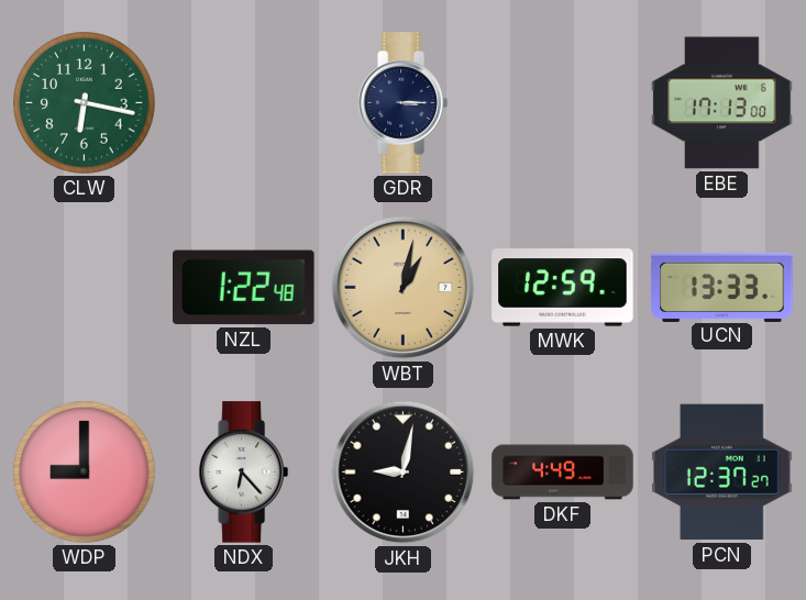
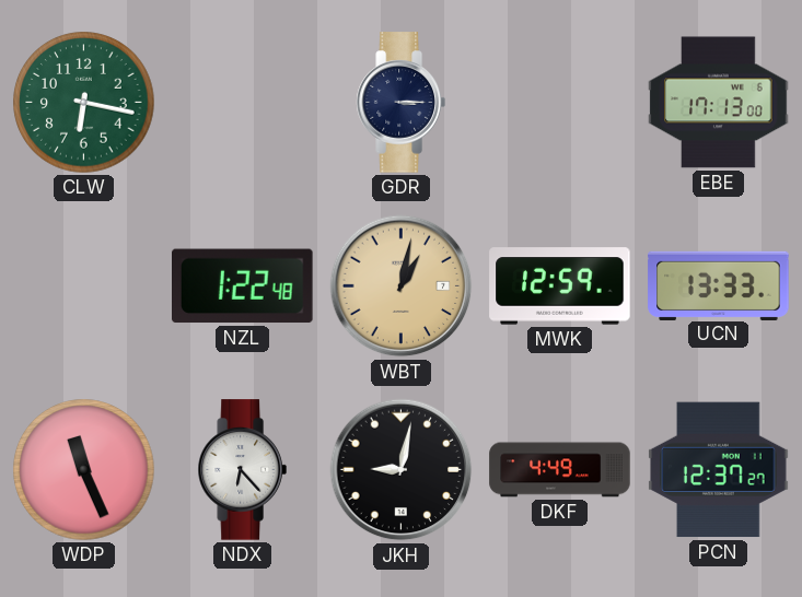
WDP: 9:00 -> 11:26 (84, 470)
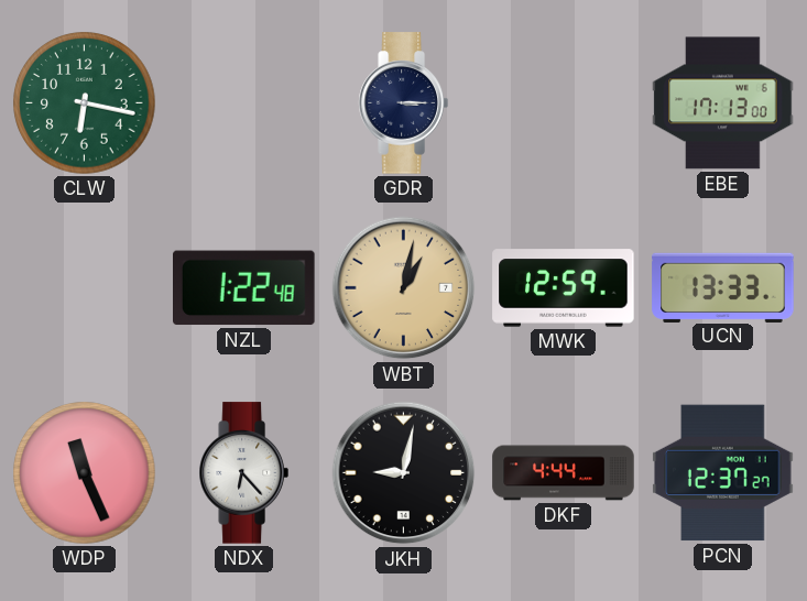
DKF: 4:49 -> 4:44 (564, 473)
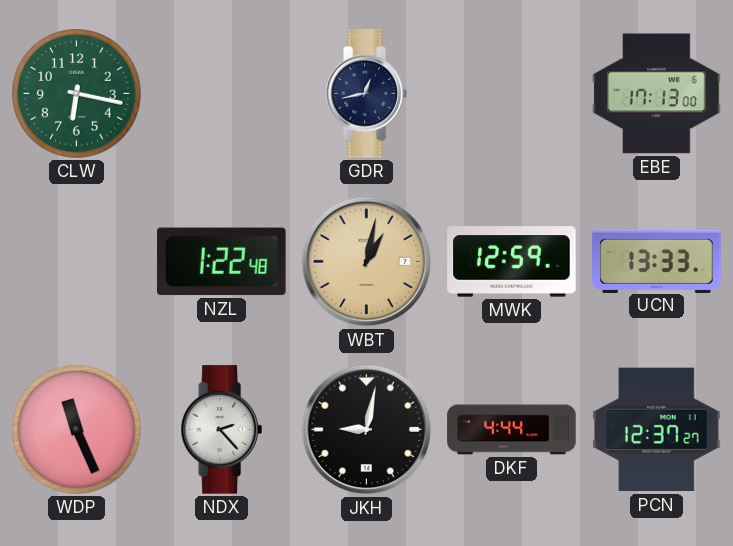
GDR: 3:15 -> 12:43 (366, 94)
NDX: 6:23 -> 2:23 (221, 430)
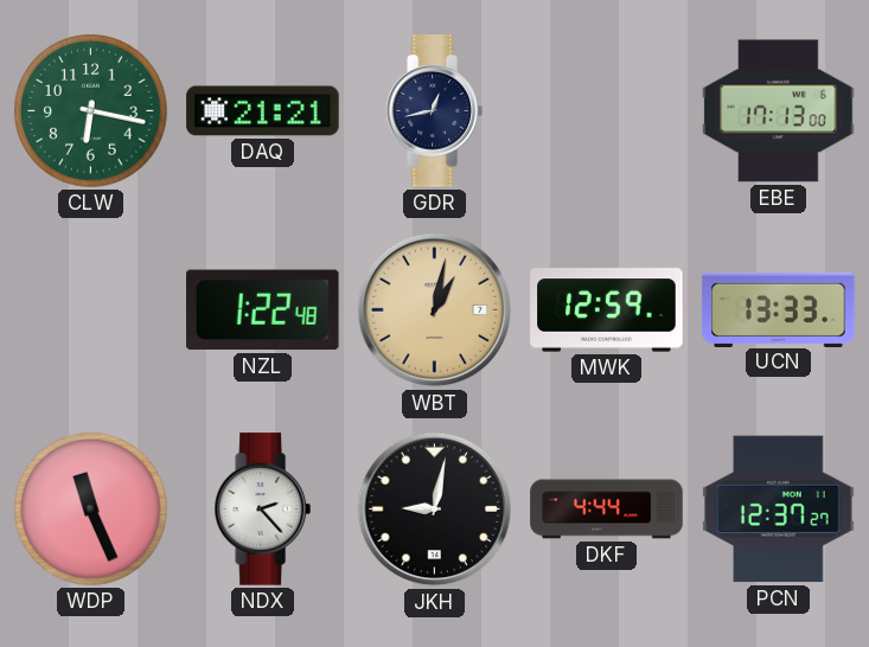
DAQ: none -> 21:21 (263, 111)
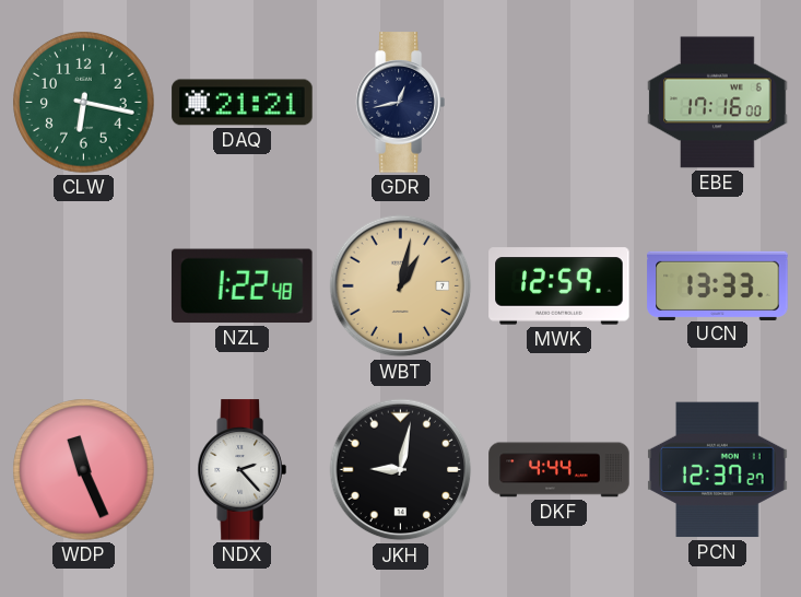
EBE: 17:13 -> 17:16 (718, 103)
